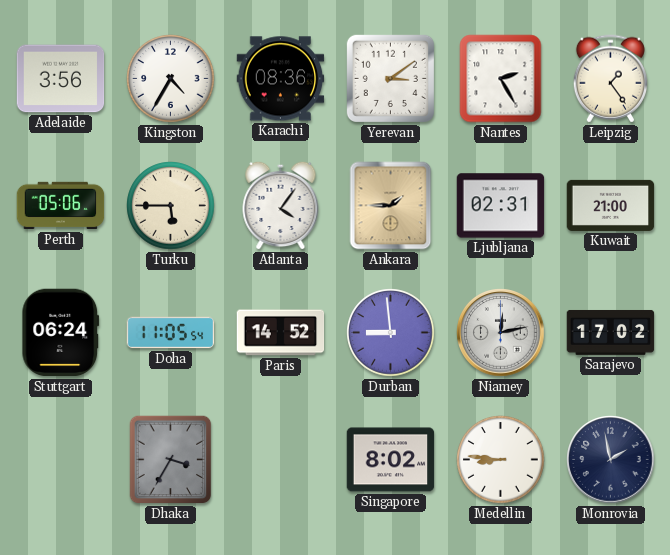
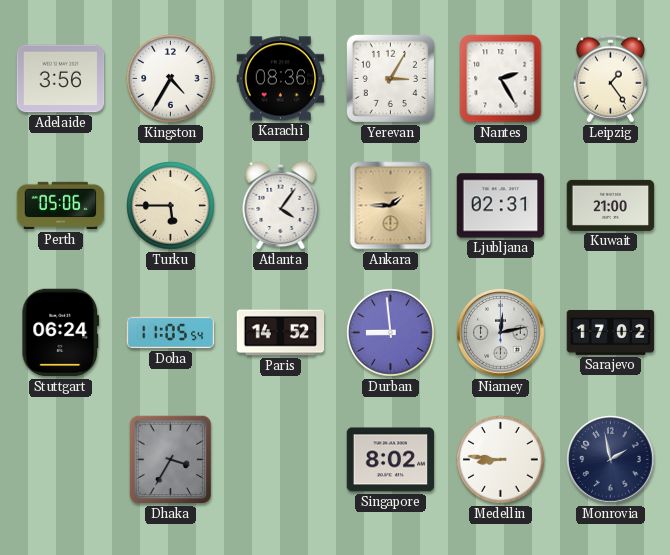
Yerevan: 3:09 -> 3:05 (390, 78)
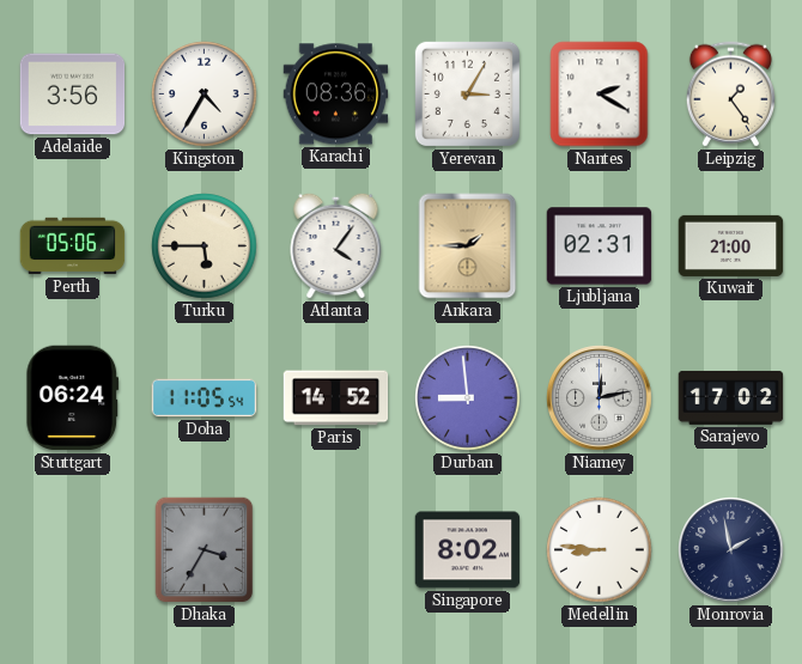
Nantes: 2:25 -> 2:20 (600, 95)
